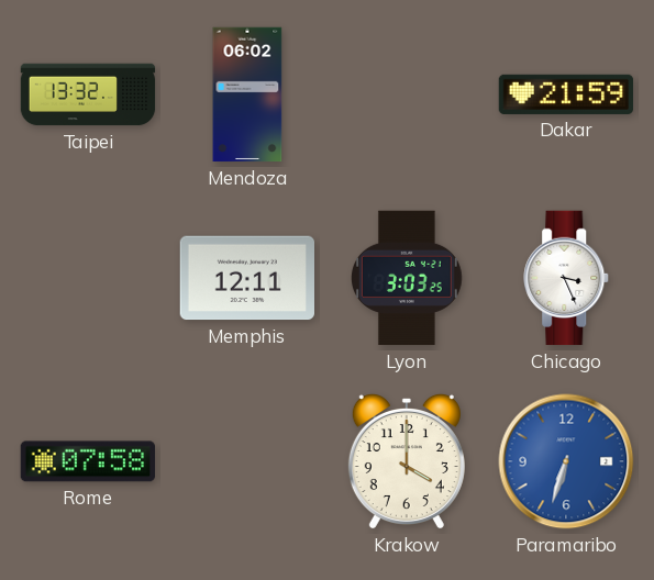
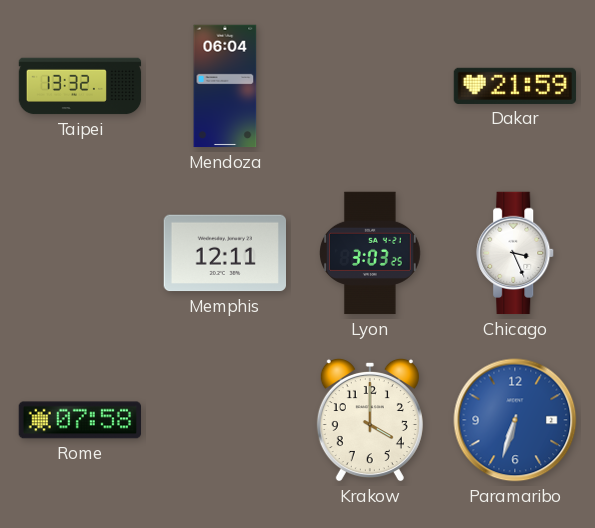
Mendoza: 06:02 -> 06:04 (225, 86)
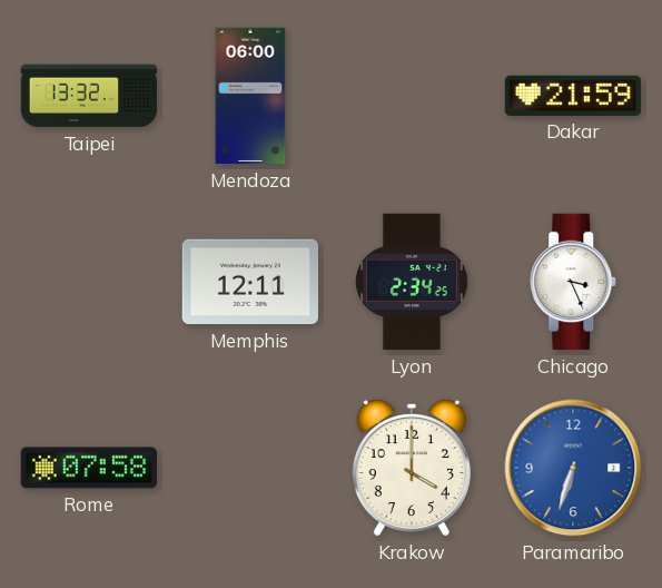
Mendoza: 06:04 -> 06:00 (250, 96)
Lyon: 3:03 -> 2:34 (413, 282)
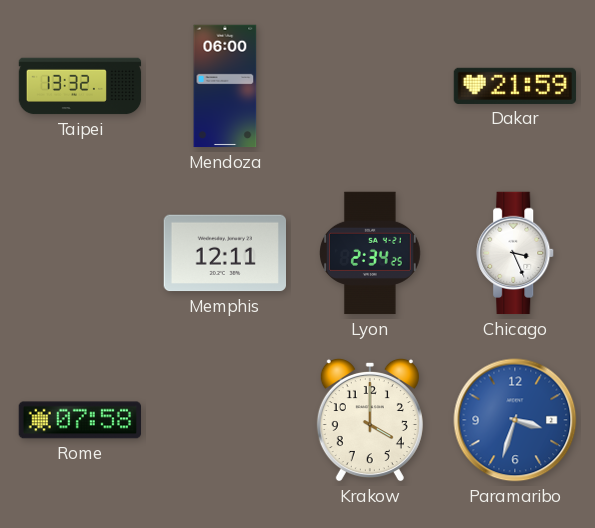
Paramaribo: 6:33 -> 3:33 (515, 420)
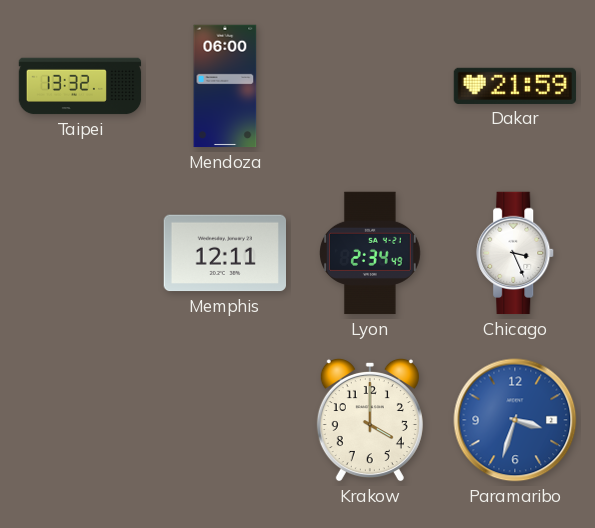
Lyon: 2:34:25 -> 2:34:49 (371, 253)
Rome: 07:58 -> none (79, 420)
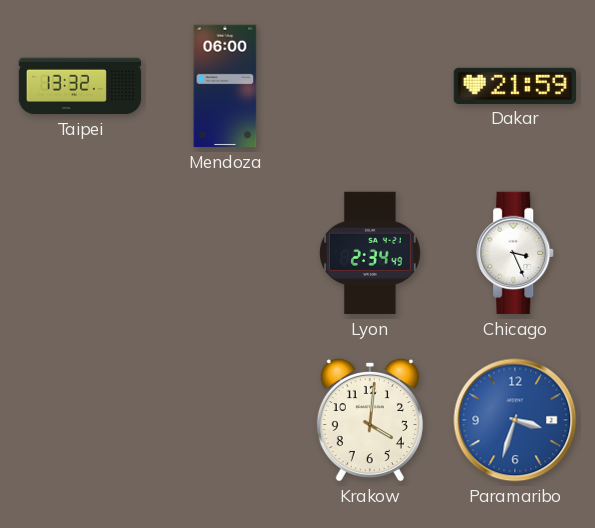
Memphis: 12:11 -> none (224, 253)
Krakow: 4:00 -> 4:01 (370, 420)
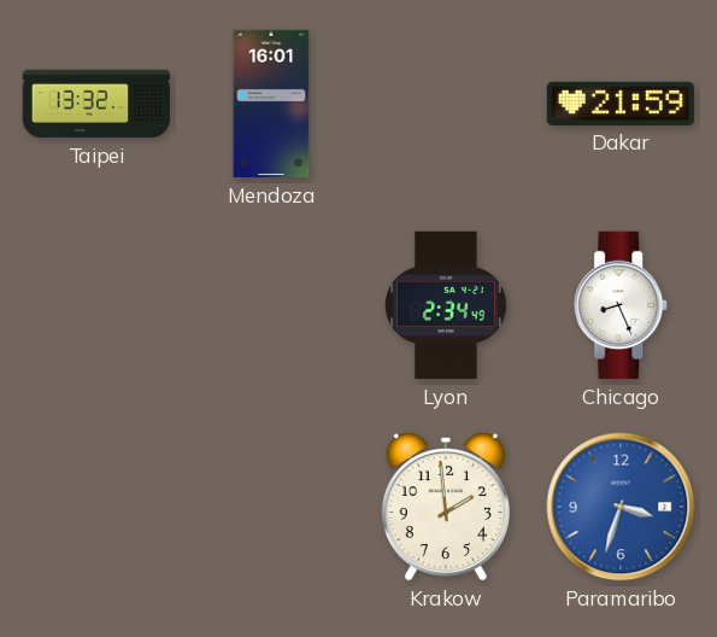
Mendoza: 06:00 -> 16:01 (271, 104)
Chicago: 3:26 -> 8:26 (622, 305)
Krakow: 4:01 -> 1:59 (446, 507)
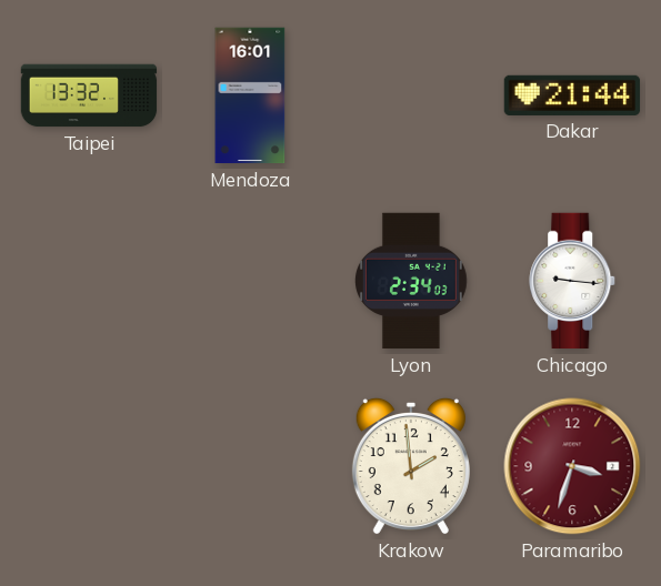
Dakar: 21:59 -> 21:44 (572, 95)
Lyon: 2:34:49 -> 2:34:03 (412, 281)
Chicago: 8:26 -> 9:16 (573, 281)
Paramaribo dial: blue -> burgundy (572, 466)
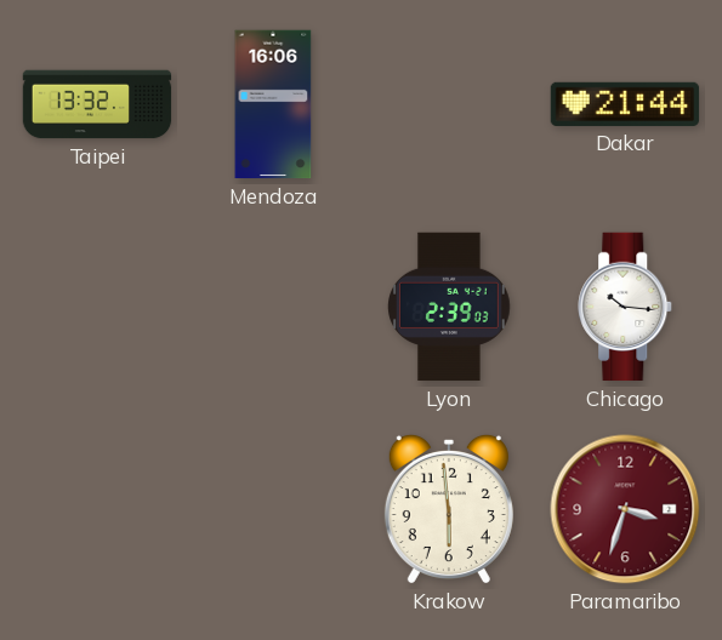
Mendoza: 16:01 -> 16:06 (273, 104)
Lyon: 2:34 -> 2:39 (450, 307)
Chicago: 9:16 -> 10:16 (626, 307)
Krakow: 1:59 -> 5:59 (449, 509)
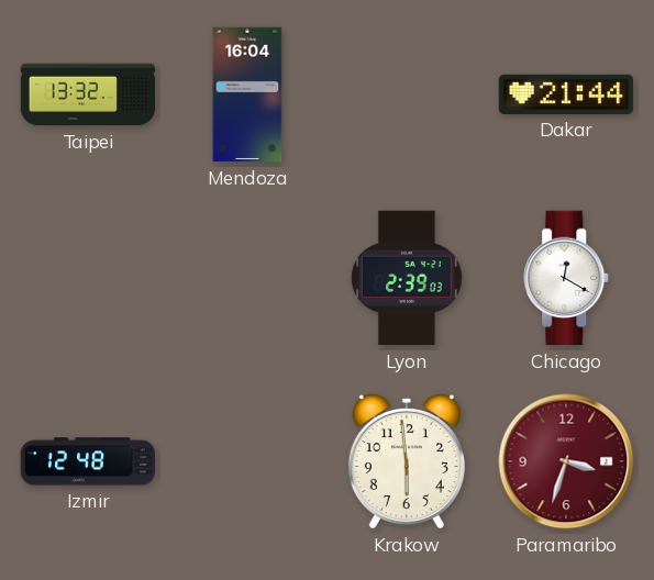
Mendoza: 16:06 -> 16:04 (247, 94)
Chicago: 10:16 -> 12:20 (567, 278)
Izmir: none -> 12:48 (88, 461)
